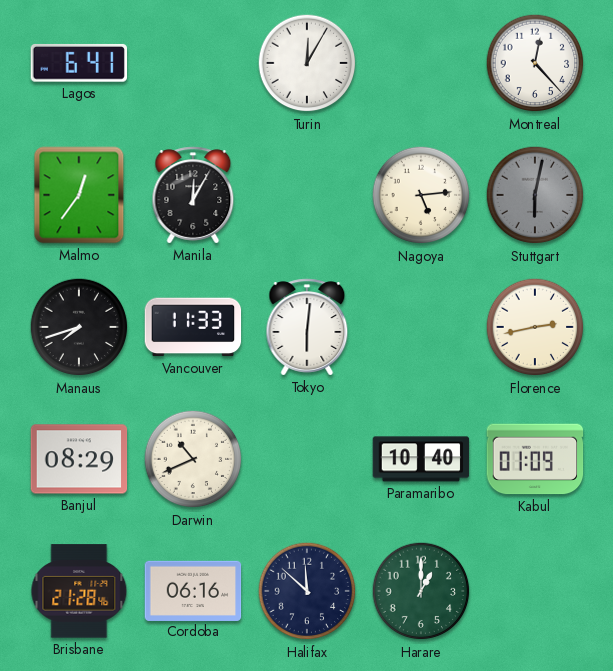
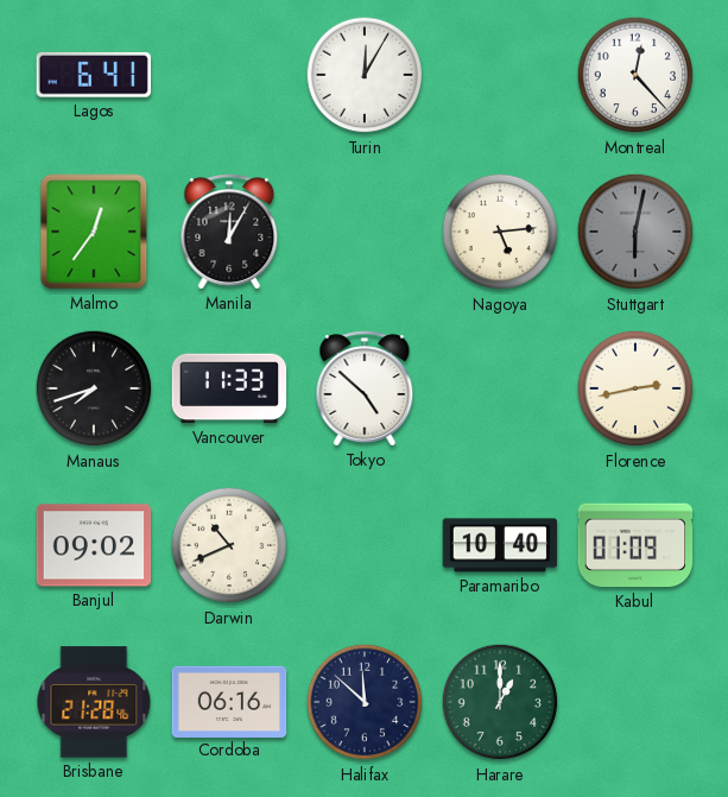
Tokyo: 6:01 -> 4:52 (365, 388)
Banjul: 08:29 -> 09:02 (94, 545)
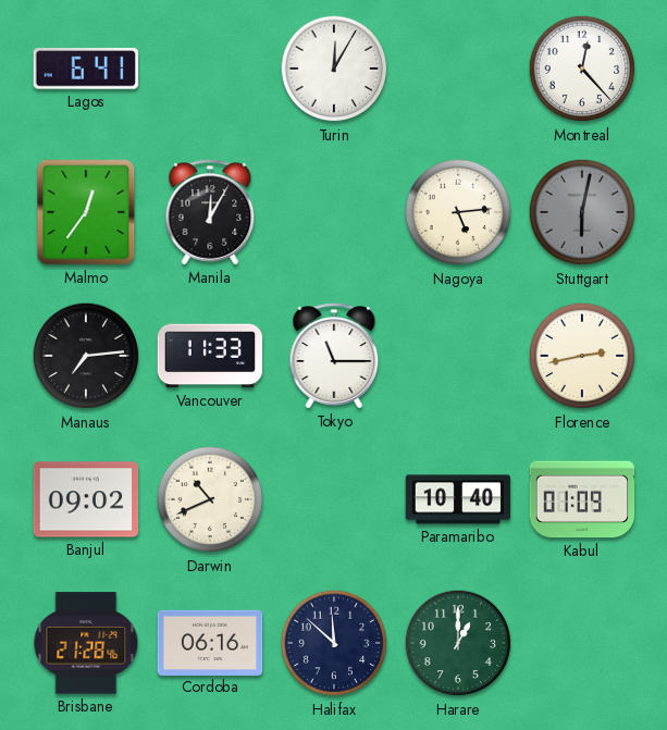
Manaus: 7:42 -> 7:14 (86, 356)
Tokyo: 4:52 -> 11:15 (334, 356)
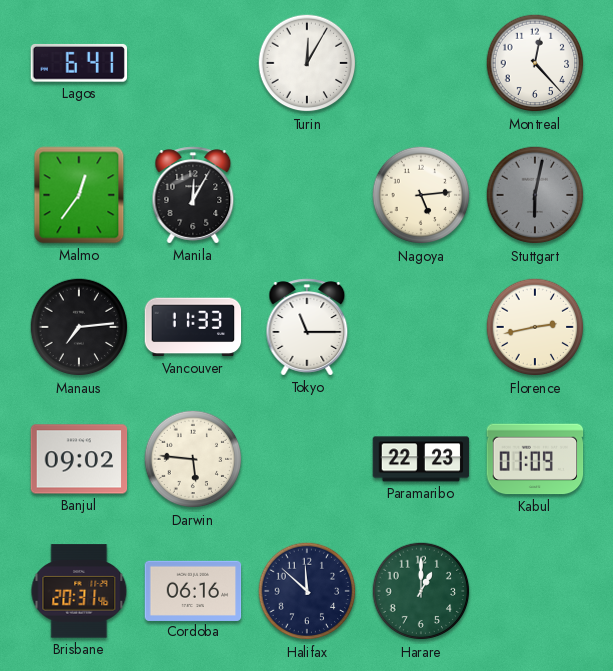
Darwin: 10:41 -> 5:46 (193, 459)
Paramaribo: 10:40 -> 22:23 (421, 459)
Brisbane: 21:28 -> 20:31 (79, 591)
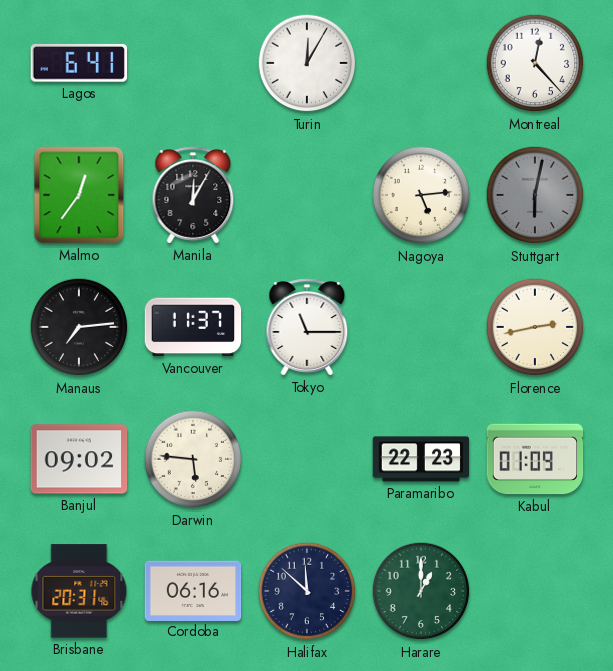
Vancouver: 11:33 -> 11:37 (193, 327)
